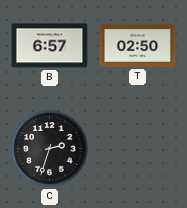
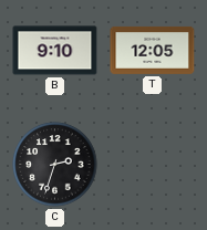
B: 6:57 -> 9:10 (55, 51)
T: 02:50 -> 12:05 (153, 50)
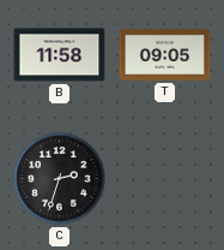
B: 9:10 -> 11:58 (60, 55)
T: 12:05 -> 09:05 (165, 54)
